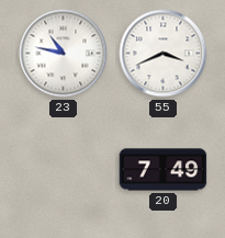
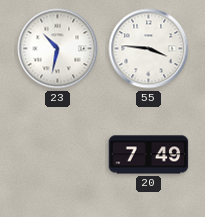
23: 10:47 -> 10:32 (58, 49)
55: 3:41 -> 3:46 (149, 49)
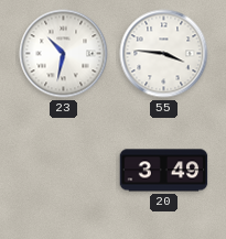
20: 7:49 -> 3:49 (164, 171)
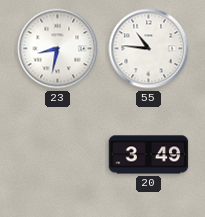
23: 10:32 -> 8:32 (58, 49)
55: 3:46 -> 10:46 (149, 49)
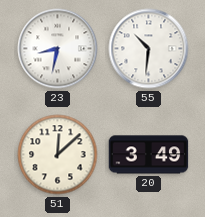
55: 10:46 -> 10:31 (149, 49)
51: none -> 12:08 (58, 155)
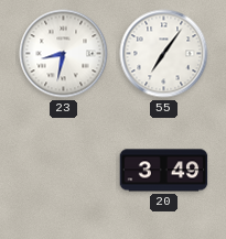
55: 10:31 -> 7:06 (164, 54)
51: 12:08 -> none (58, 155)
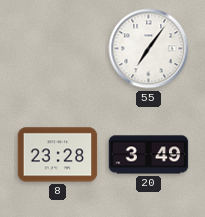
23: 8:32 -> none (64, 54)
8: none -> 23:28 (58, 155)
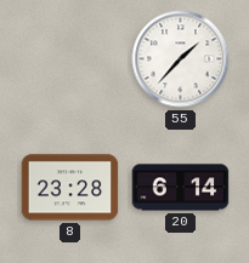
55: 7:06 -> 1:37 (181, 59)
20: 3:49 -> 6:14 (181, 188)
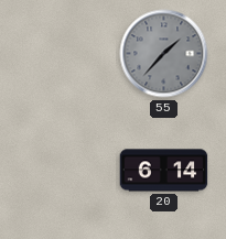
55 dial: white -> grey (164, 54)
8: 23:28 -> none (70, 188)
